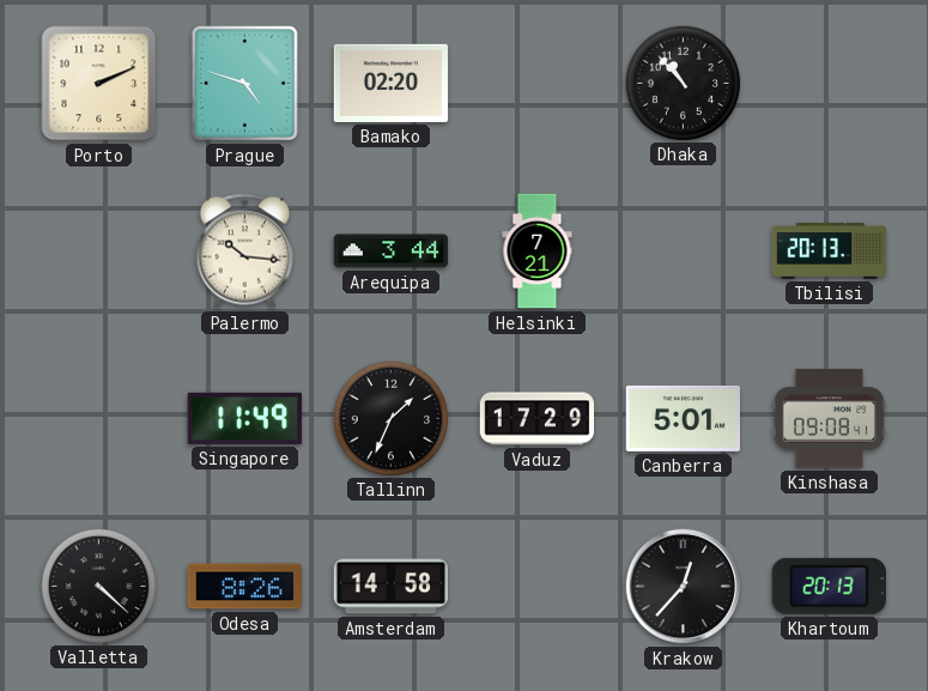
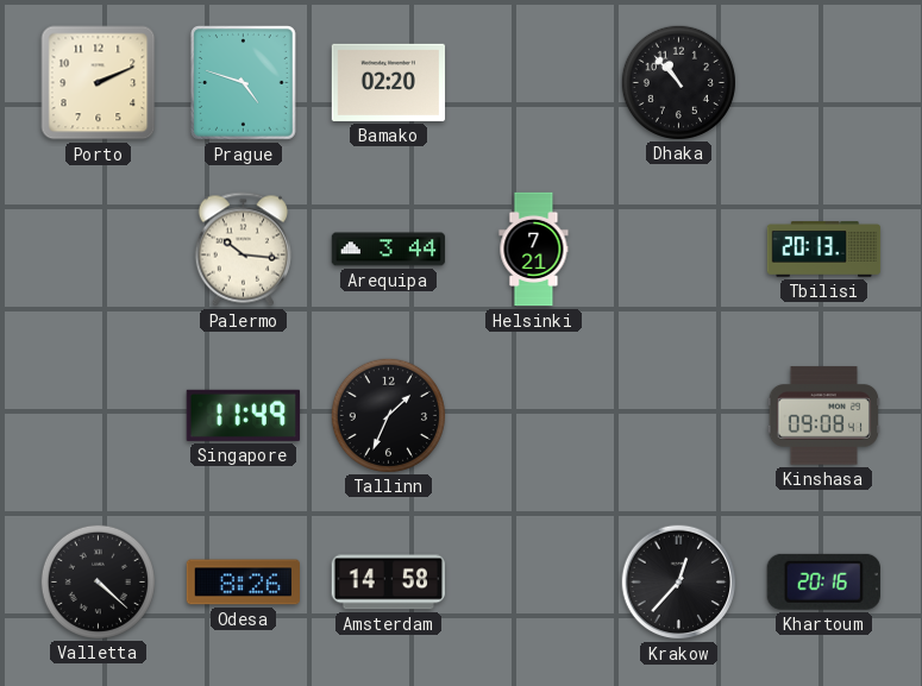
Vaduz: 17:29 -> none (538, 419)
Canberra: 5:01 -> none (683, 418)
Khartoum: 20:13 -> 20:16 (823, 581)
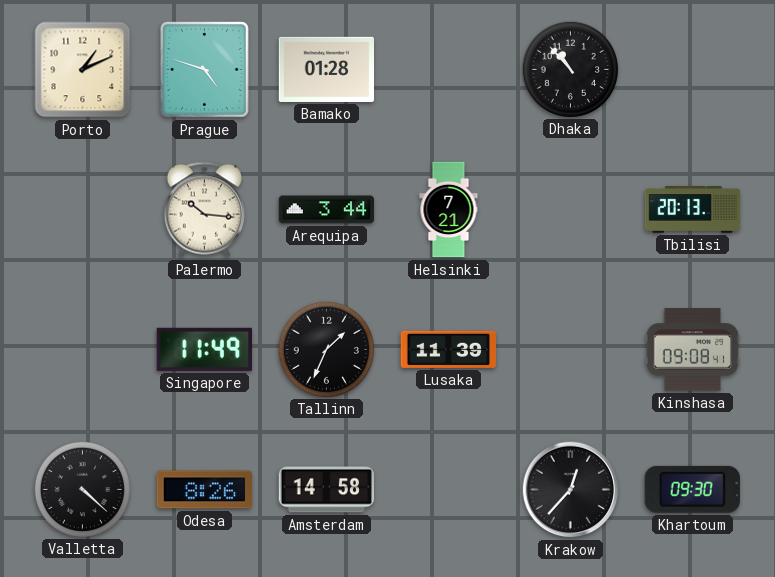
Porto: 2:11 -> 1:11 (83, 70)
Bamako: 02:20 -> 01:28 (327, 69)
Lusaka: none -> 11:39 (448, 349)
Khartoum: 20:16 -> 09:30 (692, 489)
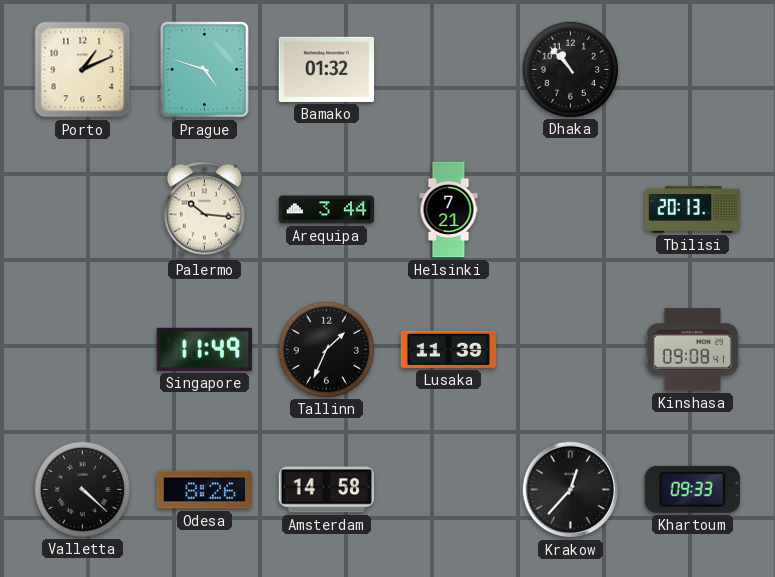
Bamako: 01:28 -> 01:32 (327, 69)
Khartoum: 09:30 -> 09:33 (692, 489)
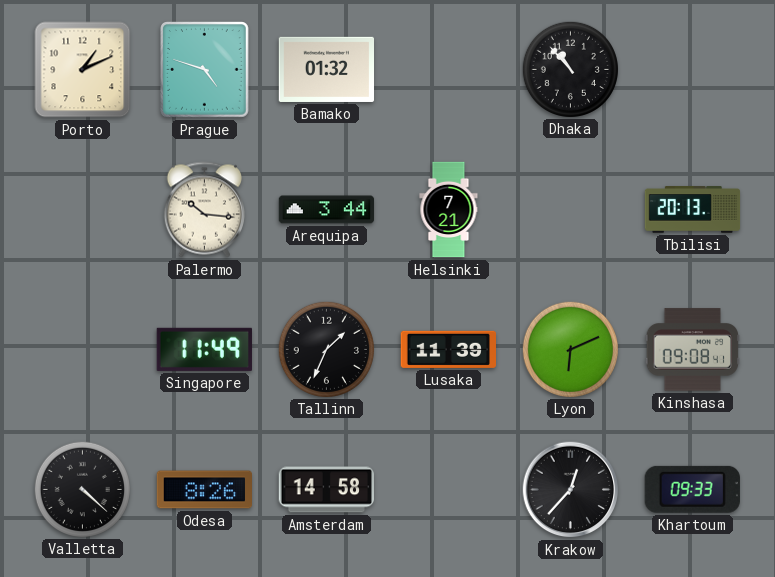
Lyon: none -> 6:11 (570, 349)
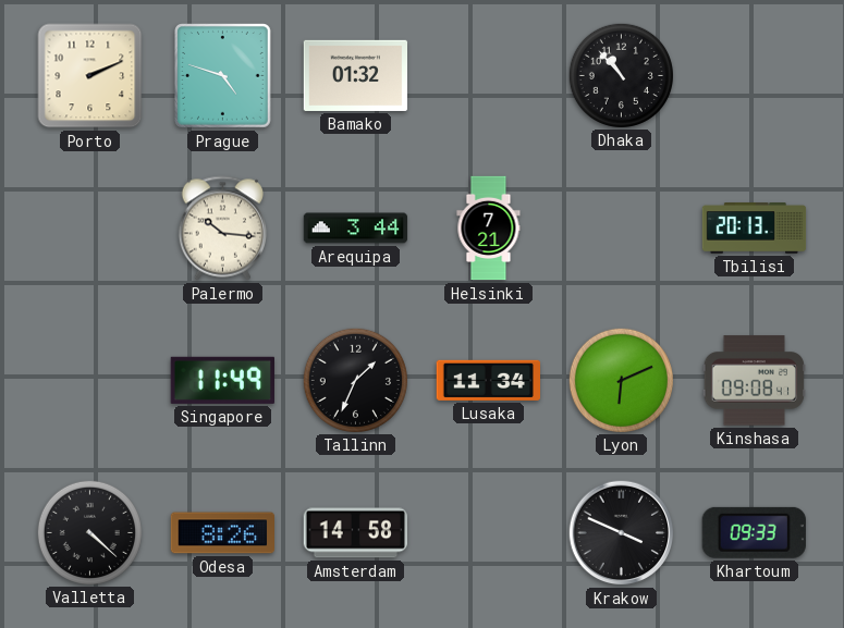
Porto: 1:11 -> 2:11 (90, 76)
Lusaka: 11:39 -> 11:34 (488, 380)
Krakow: 12:37 -> 3:49 (622, 533)
